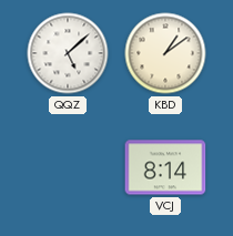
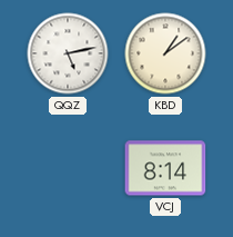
QQZ: 5:08 -> 5:13 (68, 53)
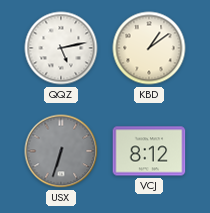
USX: none -> 6:33 (61, 151)
VCJ: 8:14 -> 8:12 (149, 151)
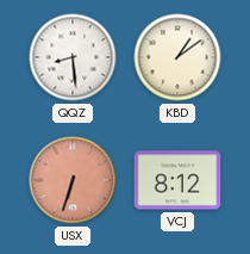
QQZ: 5:13 -> 8:29 (73, 57)
USX dial: grey -> salmon (73, 180)
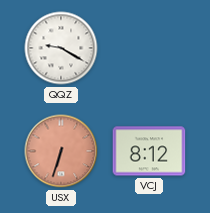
QQZ: 8:29 -> 9:20 (61, 48)
KBD: 1:09 -> none (177, 57)
